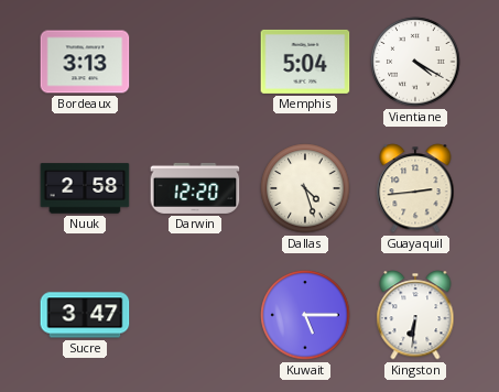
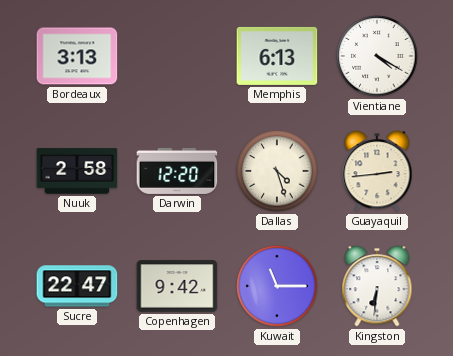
Memphis: 5:04 -> 6:13 (277, 56)
Sucre: 3:47 -> 22:47 (77, 286)
Copenhagen: none -> 9:42 (177, 286)
Kuwait: 5:15 -> 11:15 (277, 286)
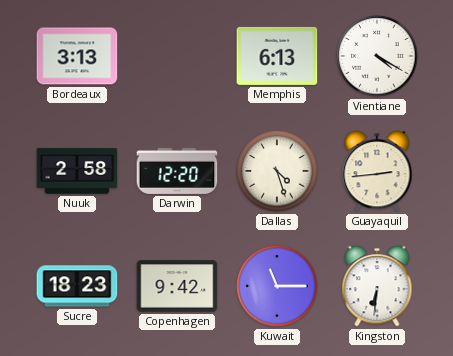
Sucre: 22:47 -> 18:23 (77, 286)
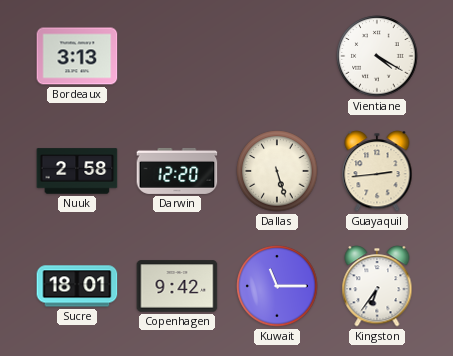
Memphis: 6:13 -> none (277, 56)
Dallas: 4:27 -> 5:27 (277, 171)
Sucre: 18:23 -> 18:01 (77, 286)
Kingston: 6:31 -> 6:36 (377, 286)
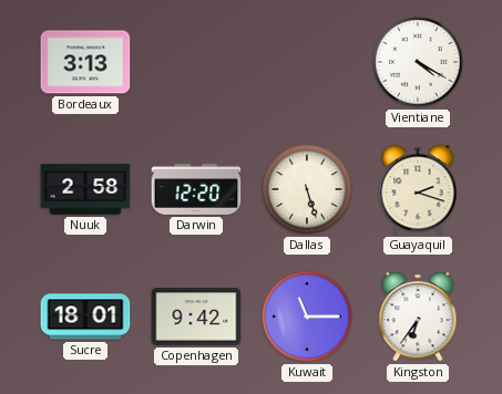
Guayaquil: 2:44 -> 2:18 (418, 189)
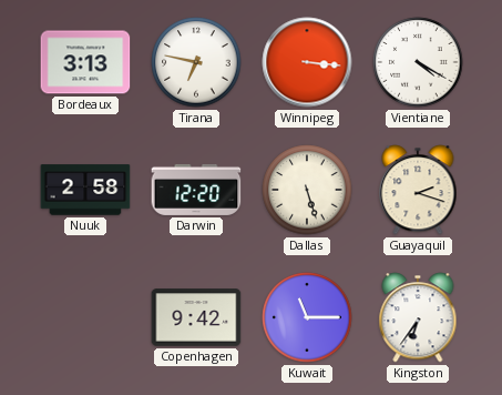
Tirana: none -> 6:47 (196, 62)
Winnipeg: none -> 3:16 (307, 62)
Sucre: 18:01 -> none (85, 317)
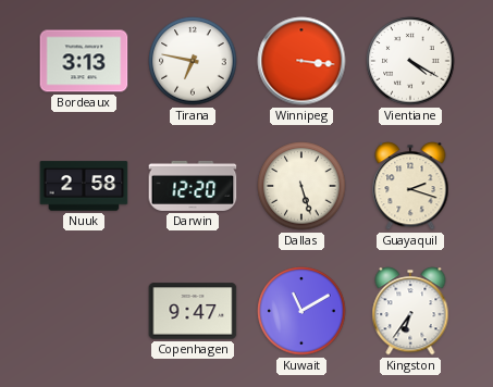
Copenhagen: 9:42 -> 9:47 (193, 311)
Kuwait: 11:15 -> 11:10 (301, 311)
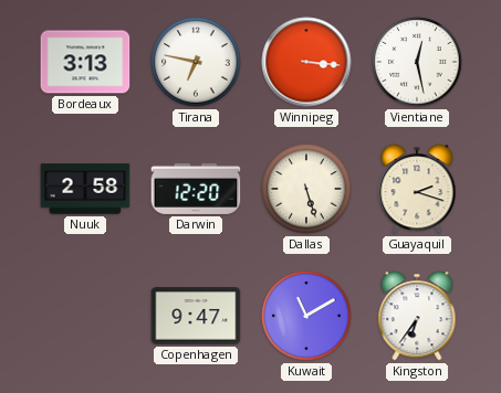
Vientiane: 4:20 -> 12:28 (417, 62)
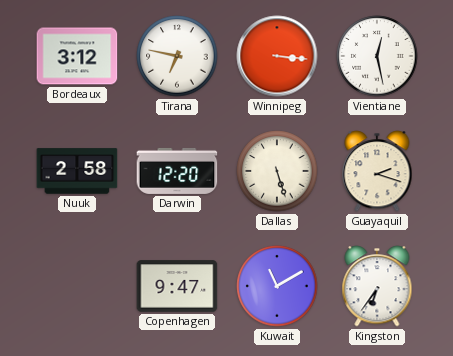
Bordeaux: 3:13 -> 3:12 (77, 56)
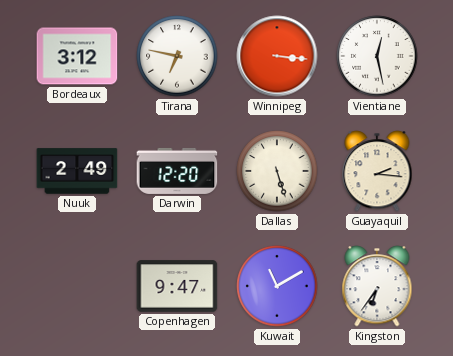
Nuuk: 2:58 -> 2:49 (77, 171)
Guayaquil: 2:18 -> 2:16 (377, 171)
